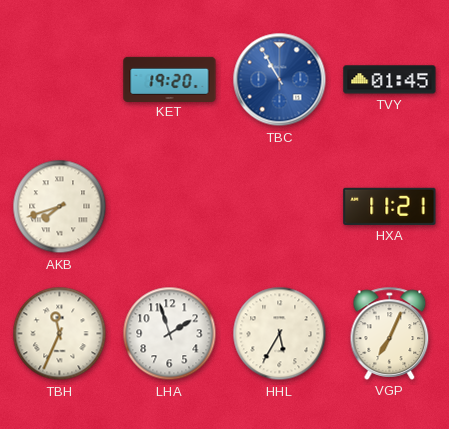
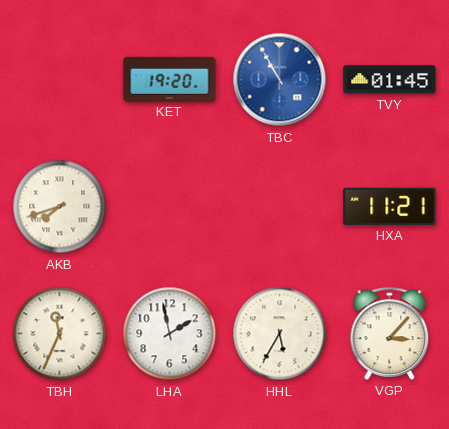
LHA: 1:57 -> 1:58 (170, 334)
VGP: 7:04 -> 3:07 (390, 333)
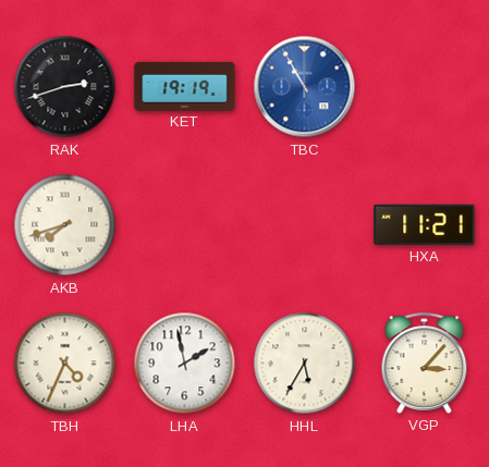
RAK: none -> 2:42 (65, 87)
KET: 19:20 -> 19:19 (185, 86)
TVY: 01:45 -> none (390, 80)
TBH: 11:34 -> 4:34 (65, 364)
